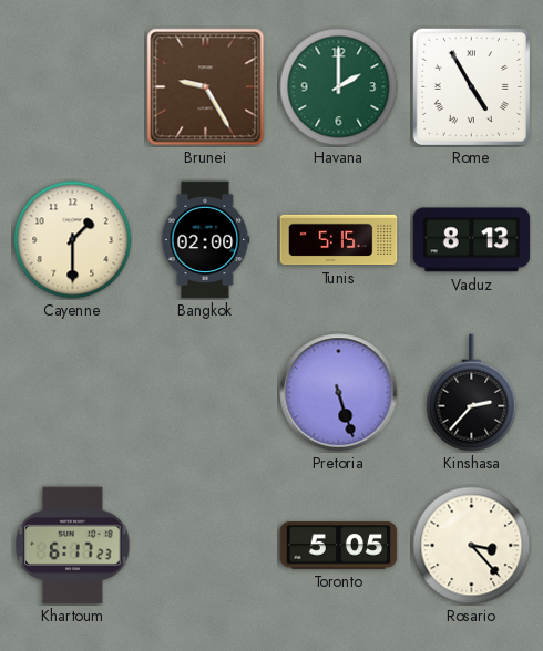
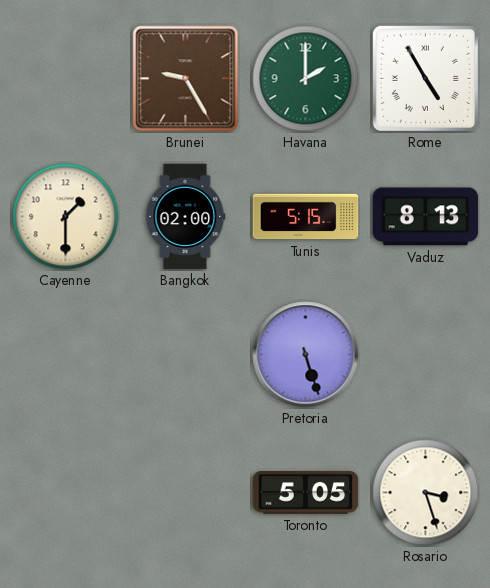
Kinshasa: 2:37 -> none (472, 393)
Khartoum: 6:17 -> none (73, 546)
Rosario: 3:23 -> 3:27 (426, 493)
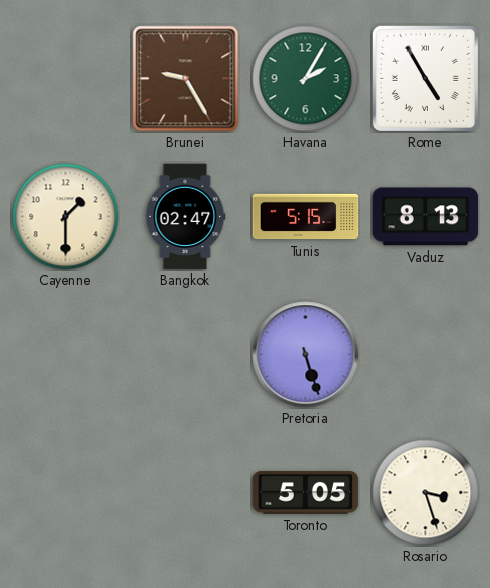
Havana: 2:00 -> 2:05 (306, 79)
Bangkok: 02:00 -> 02:47 (185, 217)
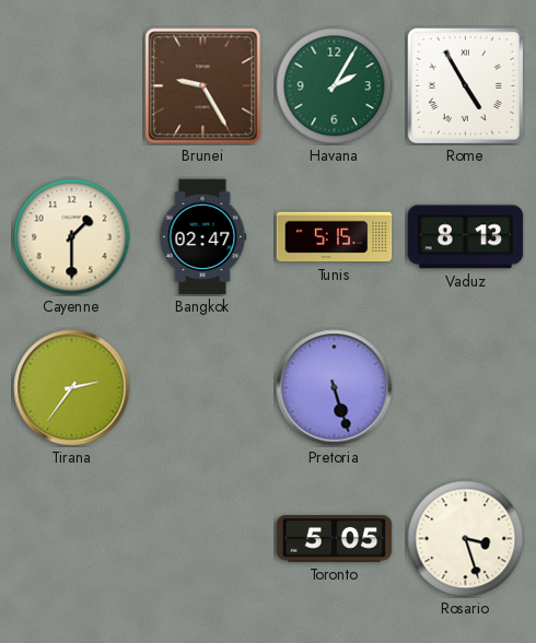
Tirana: none -> 2:36 (72, 388)
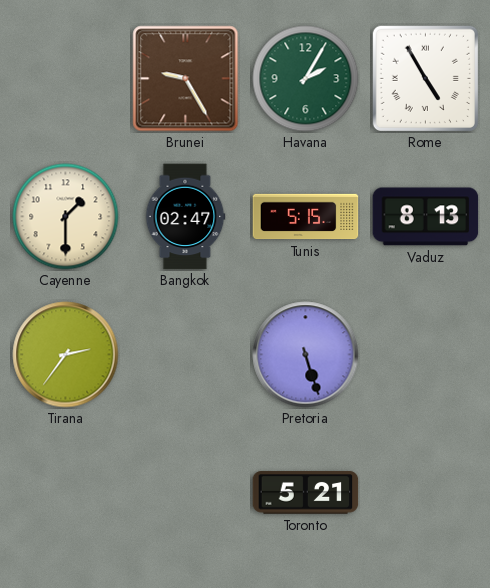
Toronto: 5:05 -> 5:21 (306, 493)
Rosario: 3:27 -> none (466, 539)
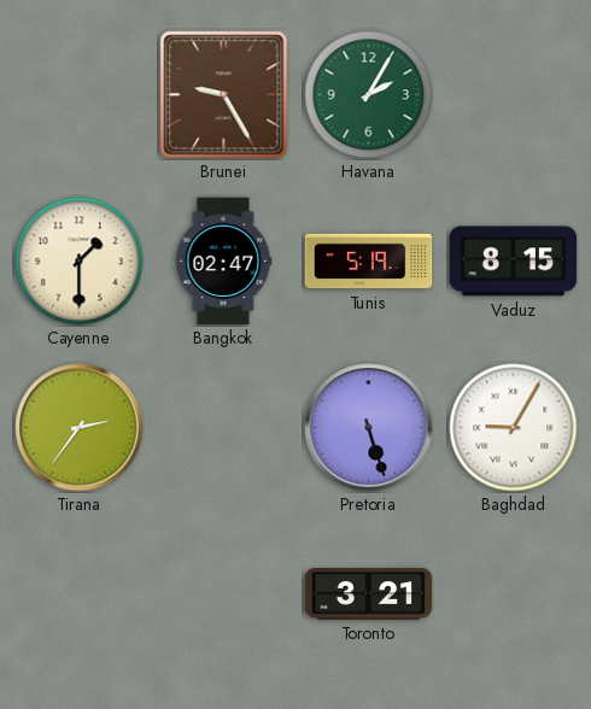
Rome: 4:55 -> none (425, 78)
Tunis: 5:15 -> 5:19 (369, 262)
Vaduz: 8:13 -> 8:15 (514, 262)
Baghdad: none -> 9:05 (514, 428)
Toronto: 5:21 -> 3:21 (369, 594)
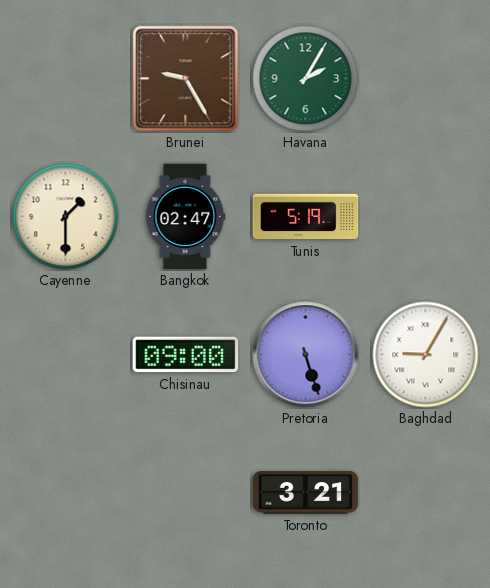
Vaduz: 8:15 -> none (514, 262)
Tirana: 2:36 -> none (80, 428)
Chisinau: none -> 09:00 (186, 355)
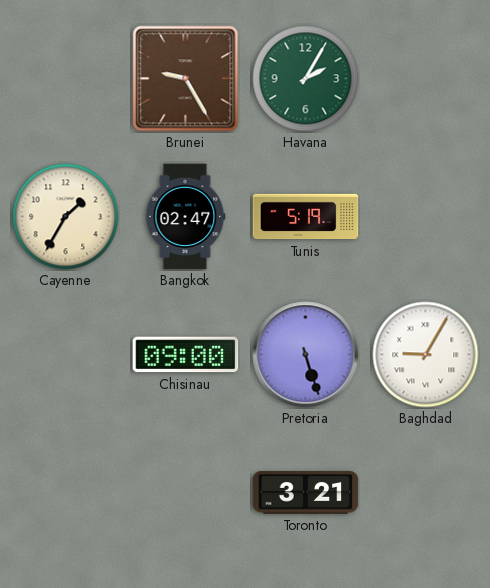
Cayenne: 1:30 -> 1:35 (66, 217)
